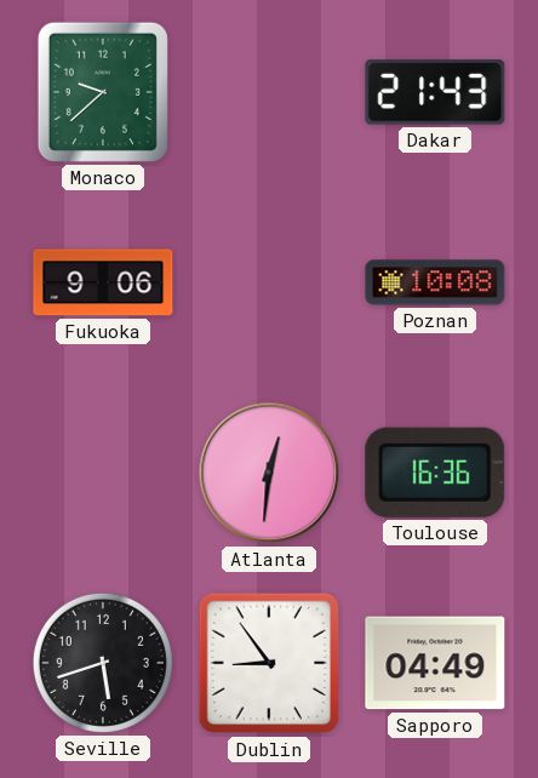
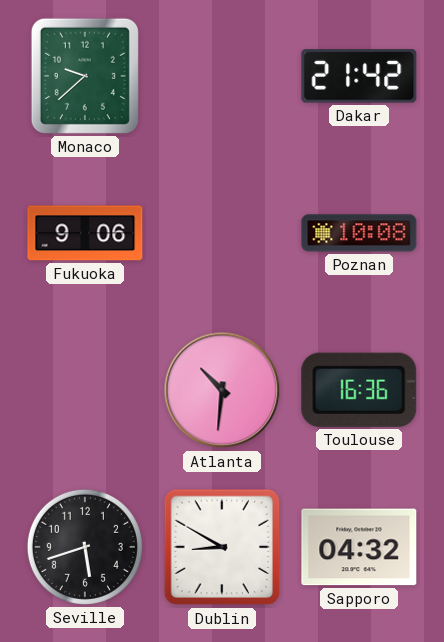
Dakar: 21:43 -> 21:42 (359, 76)
Atlanta: 12:31 -> 10:31 (222, 390)
Dublin: 8:54 -> 8:50 (222, 547)
Sapporo: 04:49 -> 04:32 (359, 547)
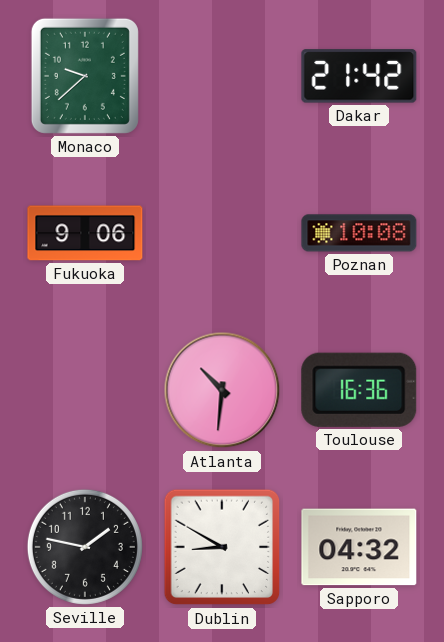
Seville: 5:42 -> 1:47 (85, 547)
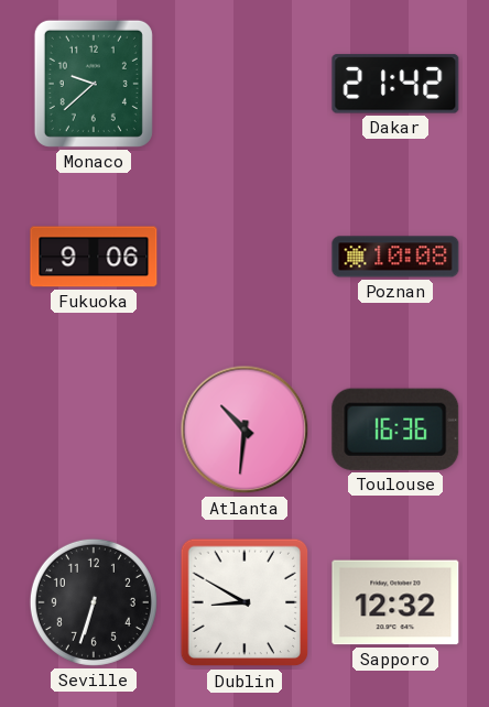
Seville: 1:47 -> 6:33 (94, 602)
Sapporo: 04:32 -> 12:32 (395, 602)
